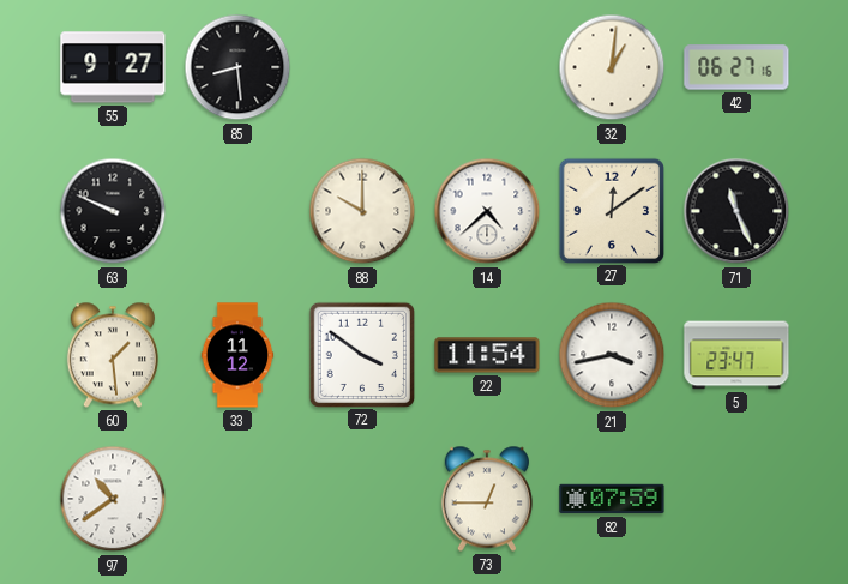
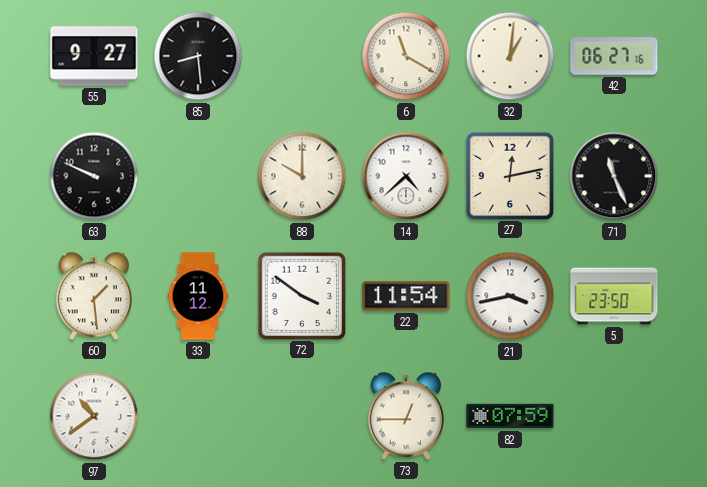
6: none -> 11:20 (406, 56)
27: 12:09 -> 12:13 (509, 175)
5: 23:47 -> 23:50 (614, 296)
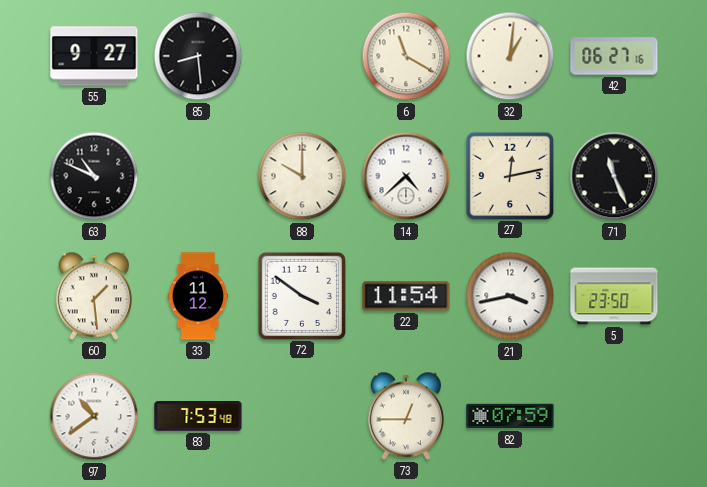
63: 9:49 -> 10:49 (94, 176)
83: none -> 7:53 (198, 416)
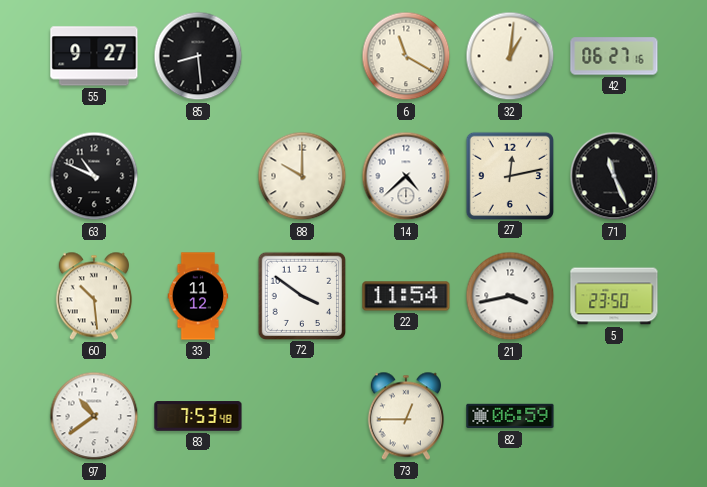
60: 1:29 -> 10:29 (94, 296)
82: 07:59 -> 06:59 (510, 416)
